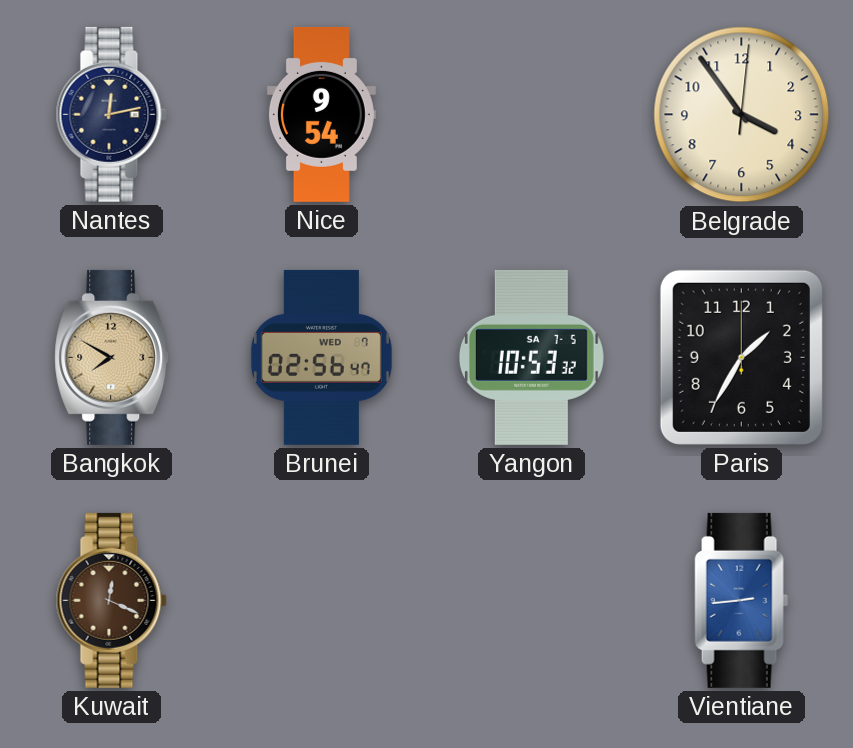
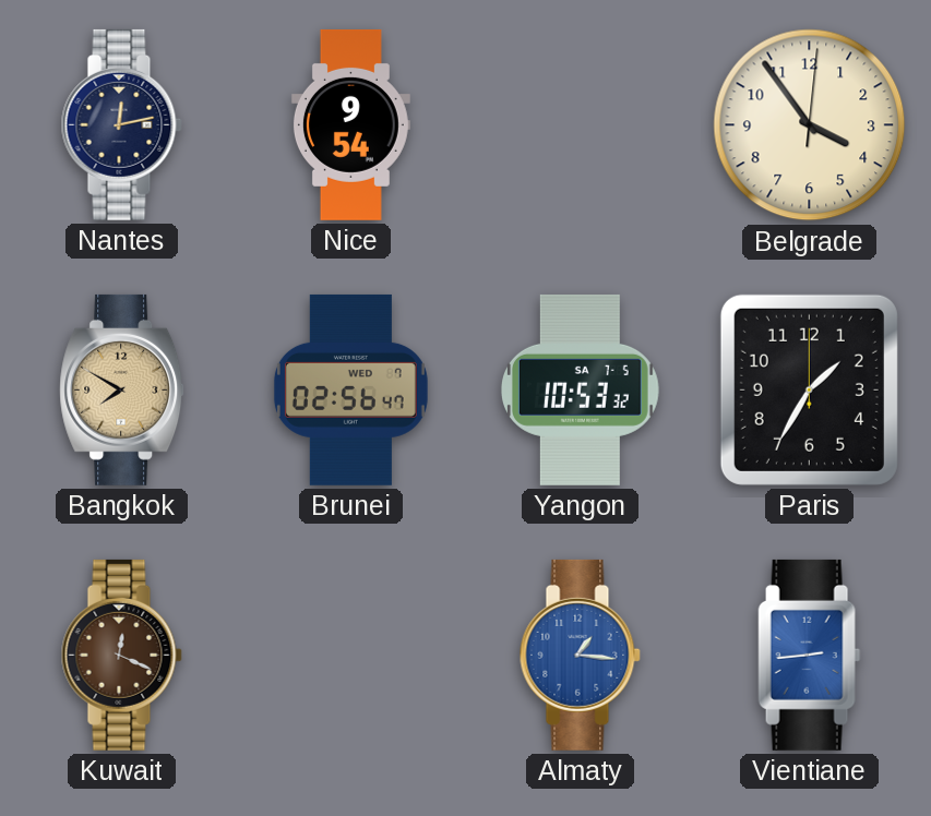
Almaty: none -> 1:16 (580, 655)
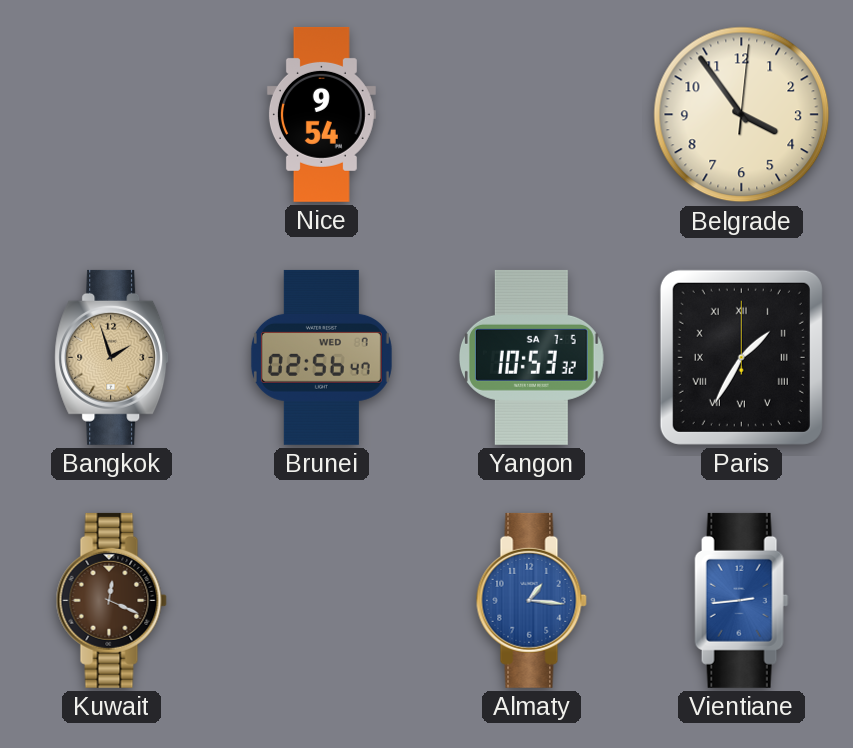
Nantes: 12:13 -> none (121, 124)
Bangkok: 7:50 -> 1:57 (112, 357)
Paris numerals: Arabic -> Roman (741, 357)
